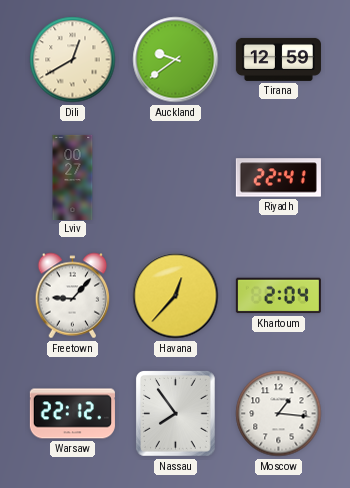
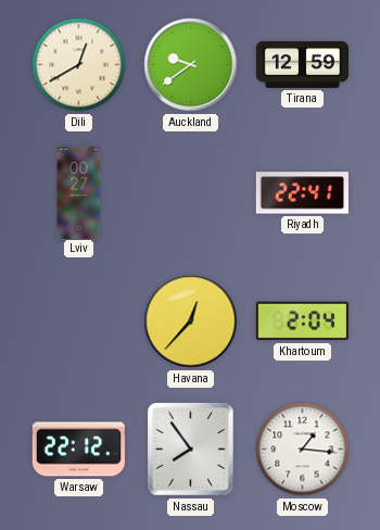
Freetown: 9:07 -> none (73, 296)
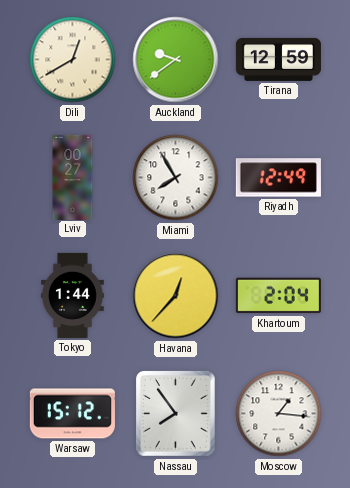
Miami: none -> 7:55 (176, 178)
Riyadh: 22:41 -> 12:49 (278, 178)
Tokyo: none -> 1:44 (72, 295)
Warsaw: 22:12 -> 15:12 (72, 414)
